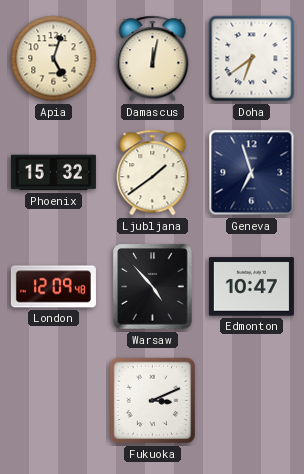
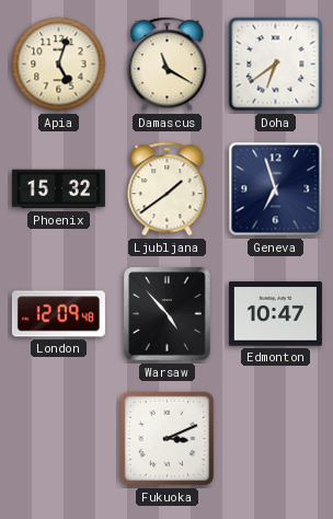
Damascus: 12:02 -> 11:20 (168, 65)
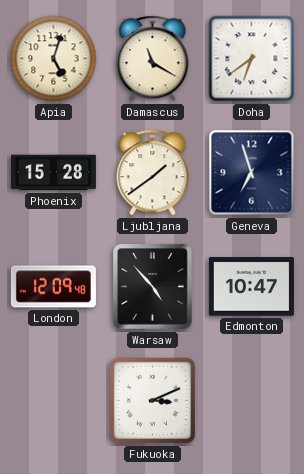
Phoenix: 15:32 -> 15:28 (53, 173)
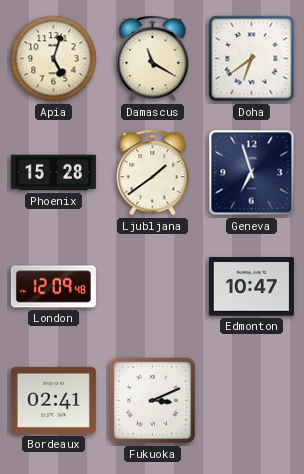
Warsaw: 4:53 -> none (153, 287)
Bordeaux: none -> 02:41 (53, 400)
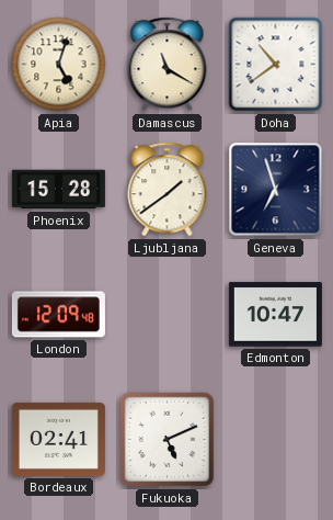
Doha: 6:39 -> 10:39 (276, 65)
Fukuoka: 3:11 -> 5:11 (168, 440)
